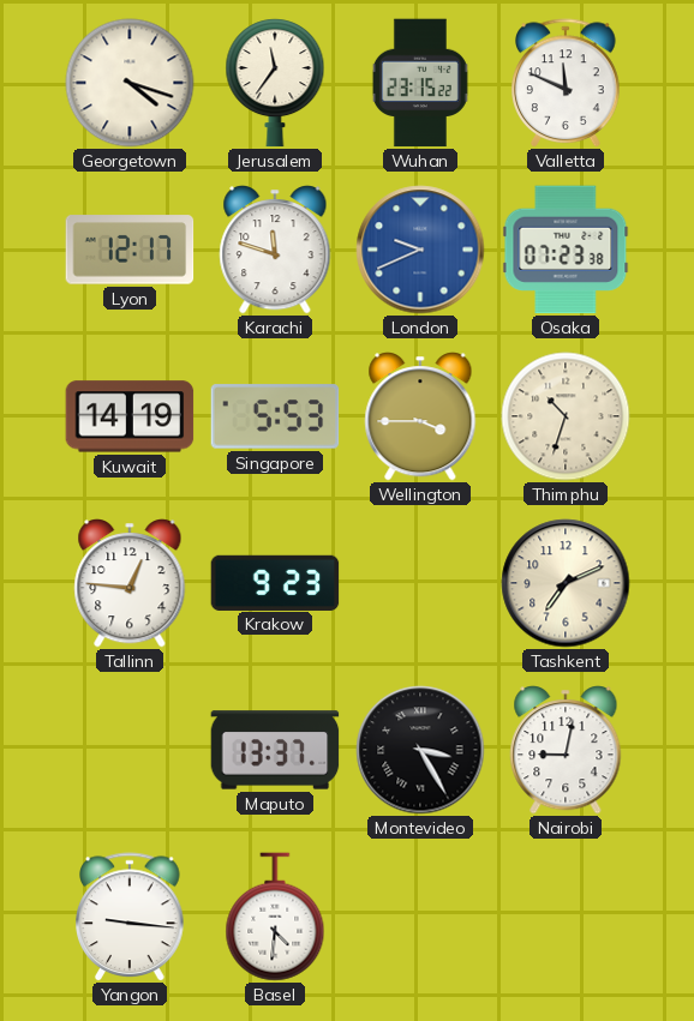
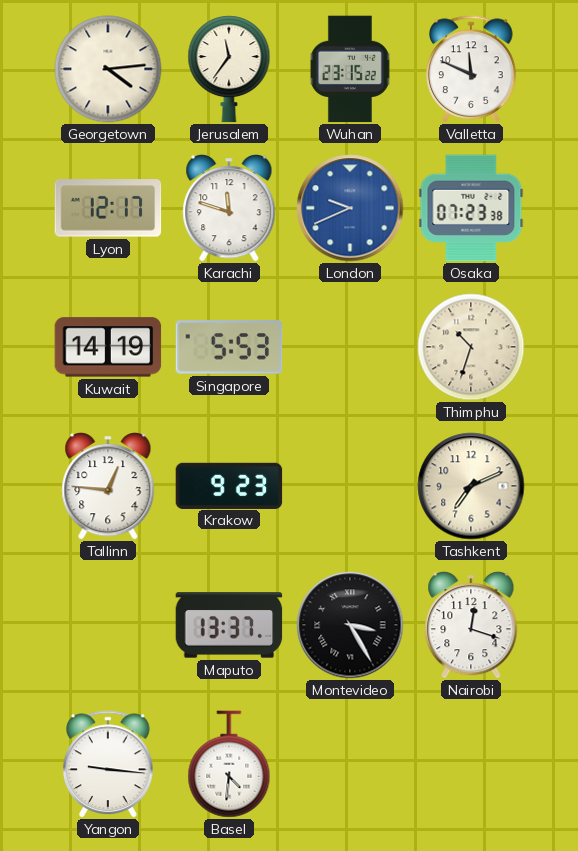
Georgetown: 4:18 -> 4:14 (108, 69)
Wellington: 3:45 -> none (420, 416)
Nairobi: 9:02 -> 12:18 (471, 625)
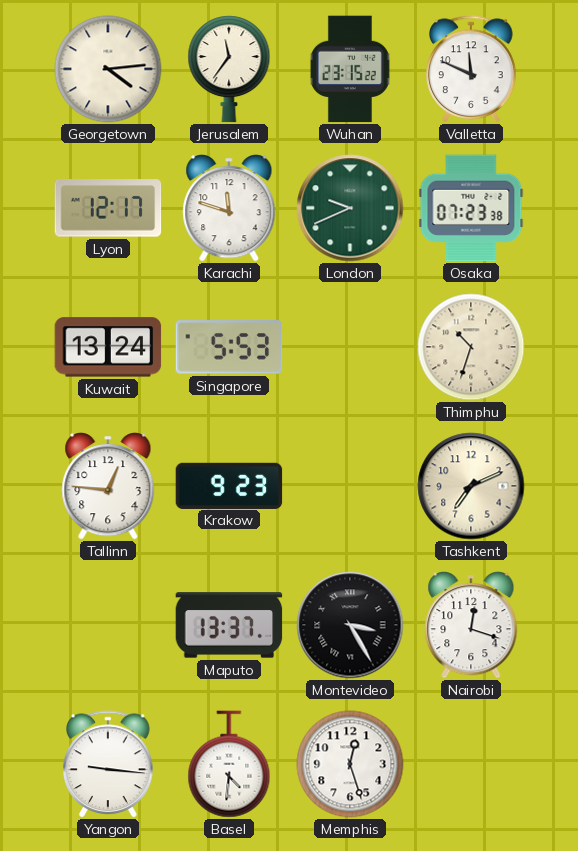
London dial: blue -> green (350, 208)
Kuwait: 14:19 -> 13:24 (108, 347)
Memphis: none -> 12:27 (350, 764)
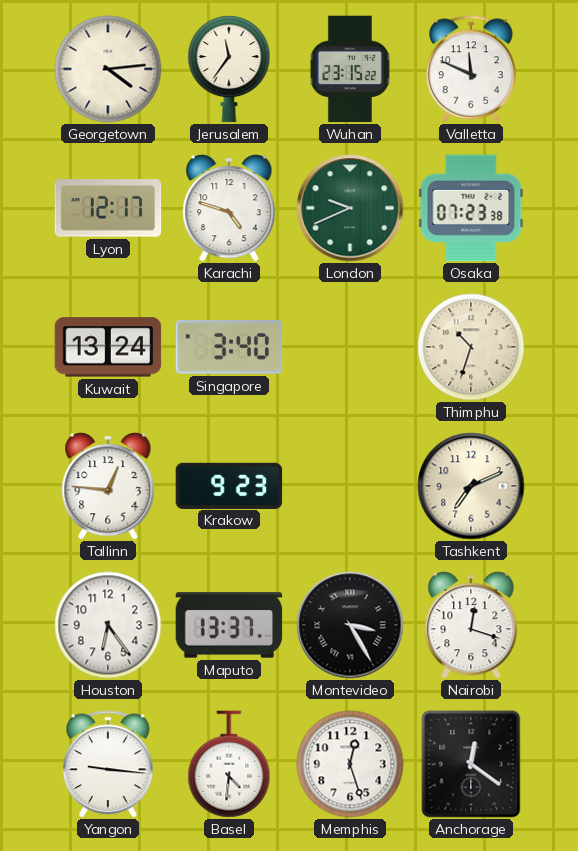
Karachi: 11:48 -> 4:48 (229, 208)
Singapore: 5:53 -> 3:40 (229, 347)
Houston: none -> 6:24 (108, 625)
Anchorage: none -> 12:21 (471, 764)
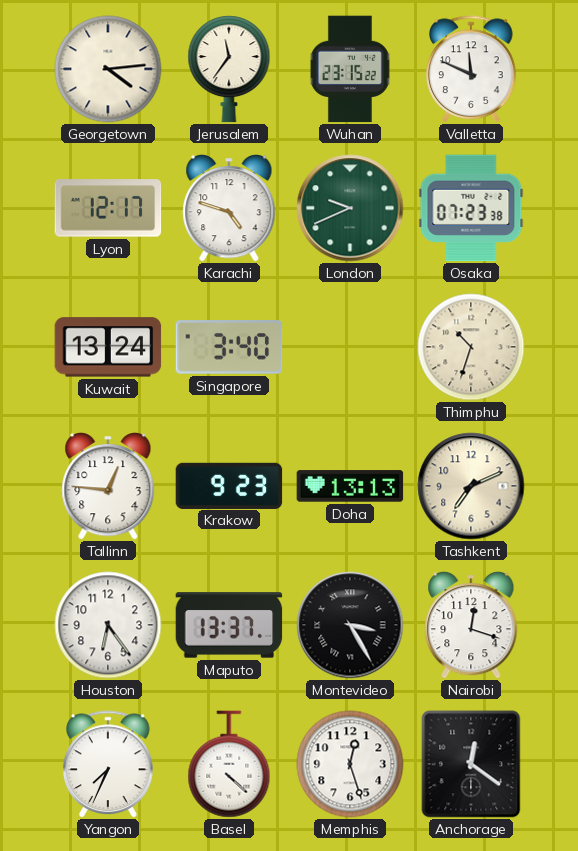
Doha: none -> 13:13 (350, 486)
Yangon: 9:16 -> 7:34 (108, 764)
Basel: 4:31 -> 4:22 (229, 764)
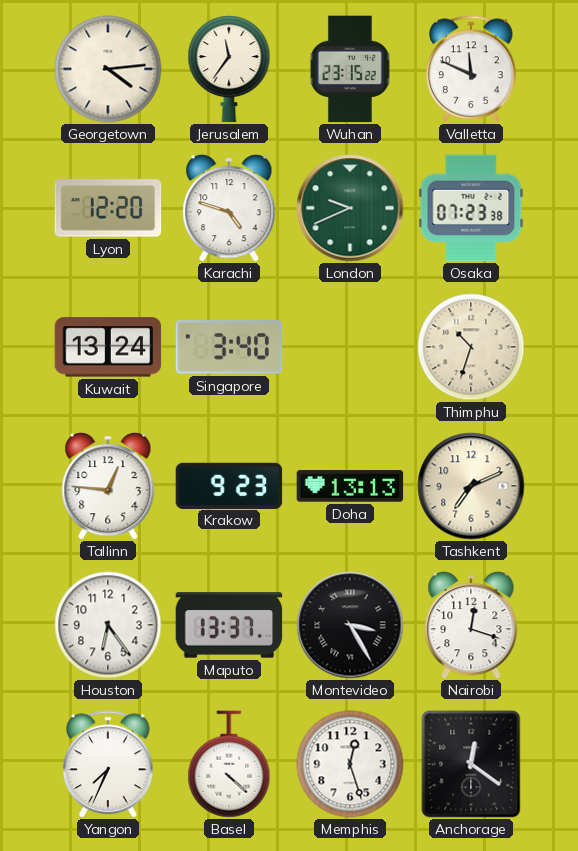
Lyon: 12:17 -> 12:20 (108, 208)
